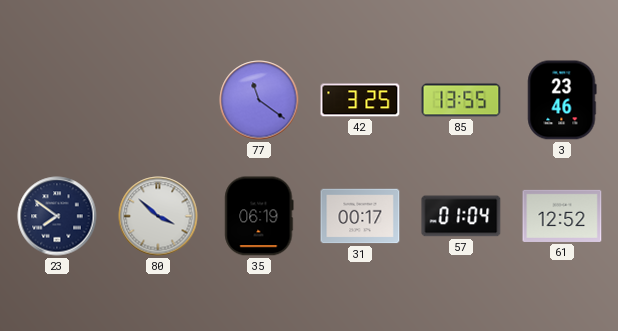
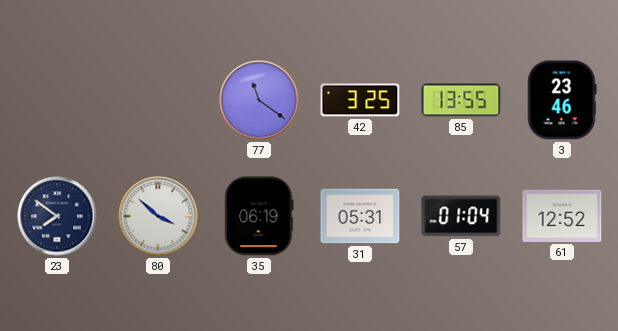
31: 00:17 -> 05:31 (360, 216)
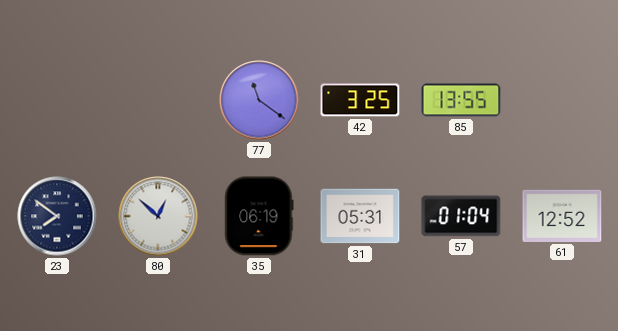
3: 23:46 -> none (562, 100)
80: 3:52 -> 12:52 (158, 216)
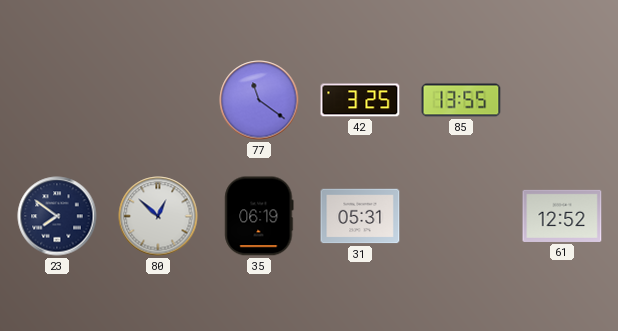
57: 01:04 -> none (461, 216)
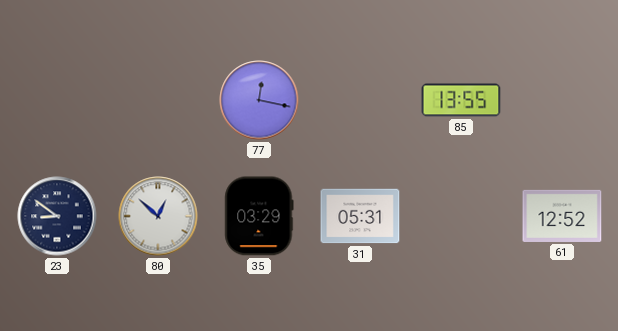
77: 11:21 -> 12:17 (259, 100)
42: 3:25 -> none (360, 100)
23: 7:51 -> 8:51 (57, 216)
35: 06:19 -> 03:29 (259, 216)
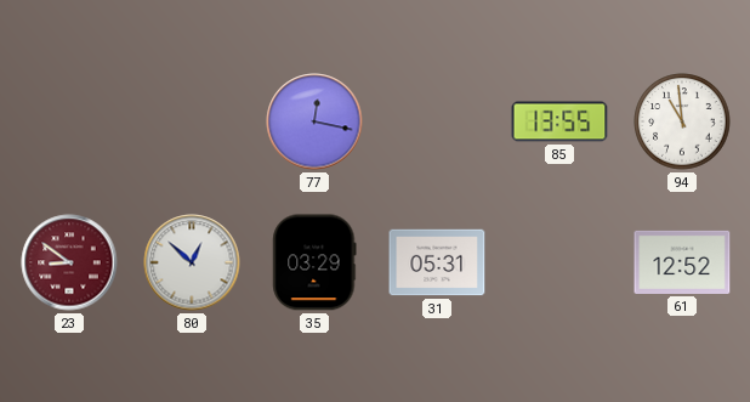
94: none -> 10:59 (682, 121)
23 dial: navy -> burgundy (69, 262)
